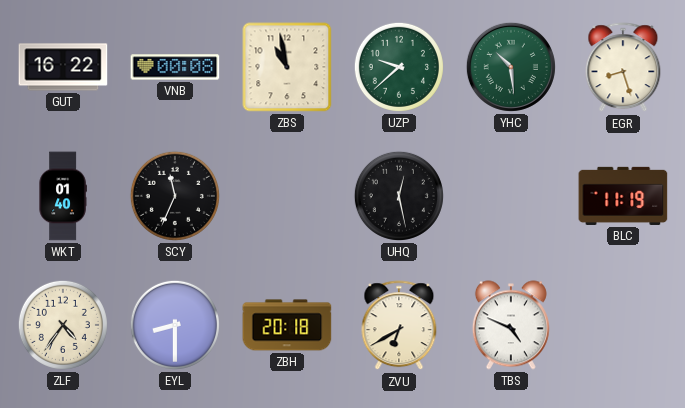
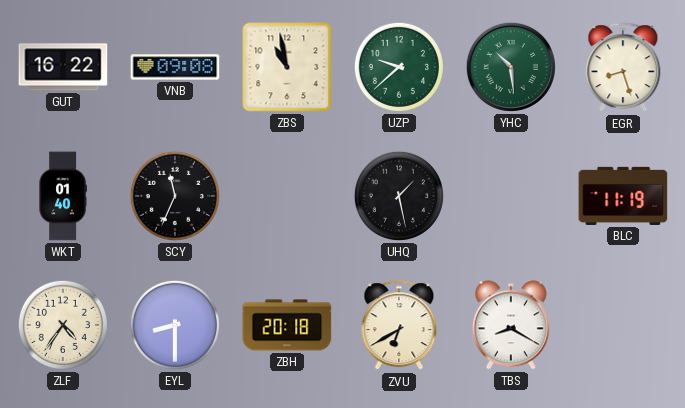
VNB: 00:08 -> 09:08 (175, 67)
UHQ: 12:28 -> 1:28 (399, 196)
TBS: 4:49 -> 8:20 (511, 325)
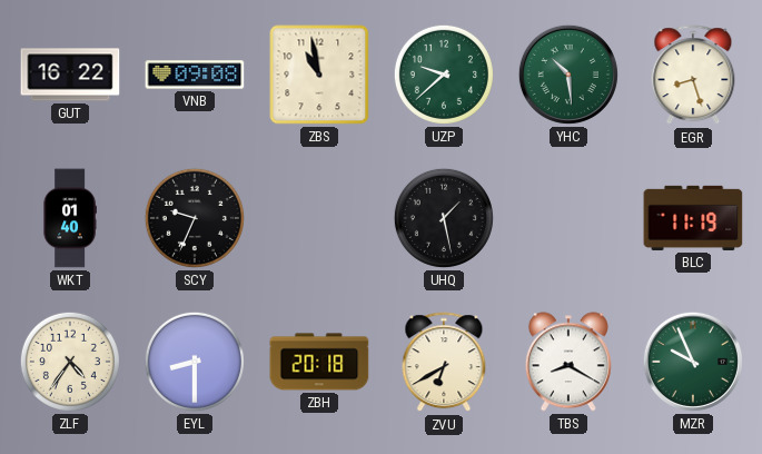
SCY: 11:34 -> 9:34 (195, 218)
MZR: none -> 9:56 (693, 362)
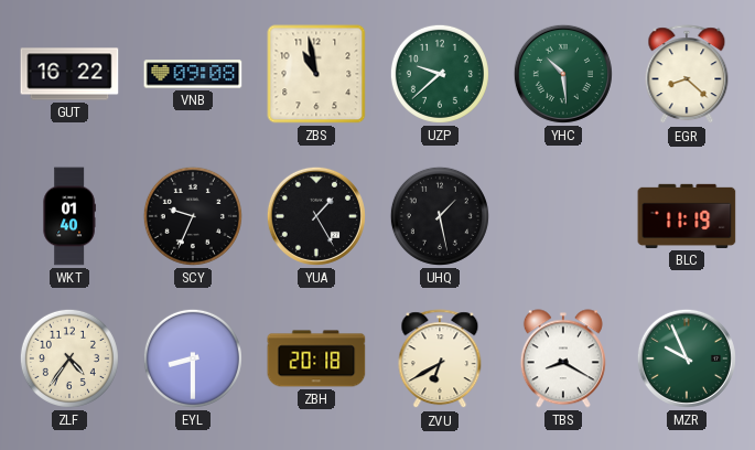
EGR: 8:27 -> 8:22 (687, 75)
YUA: none -> 1:25 (316, 216)
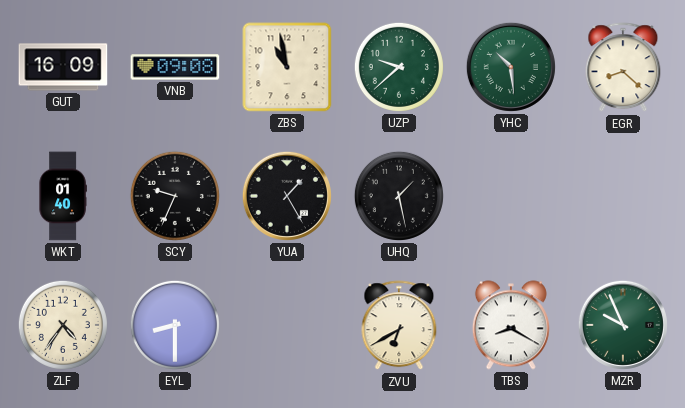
GUT: 16:22 -> 16:09 (63, 67)
BLC: 11:19 -> none (687, 216)
ZBH: 20:18 -> none (316, 358)
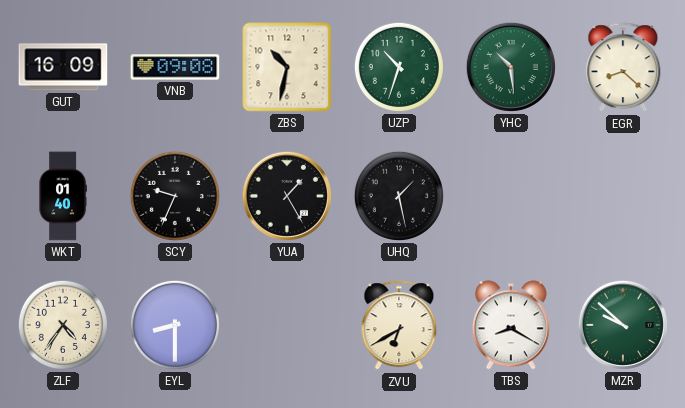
ZBS: 10:58 -> 10:32 (287, 67)
UZP: 9:38 -> 10:33 (399, 67)
MZR: 9:56 -> 9:52 (623, 325)
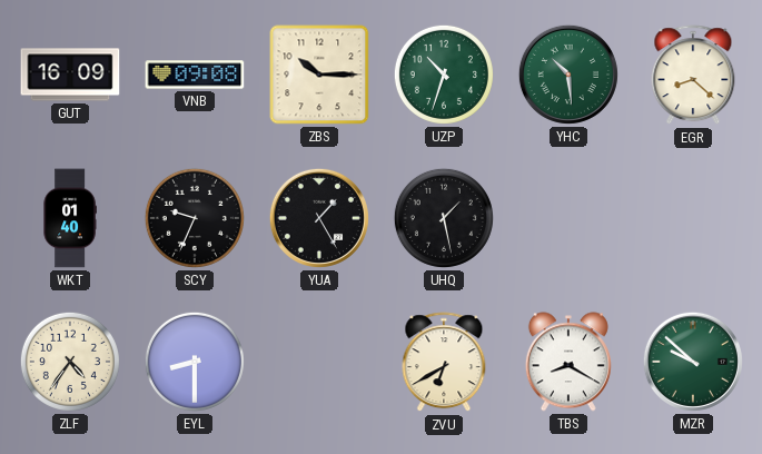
ZBS: 10:32 -> 10:15 (319, 75)
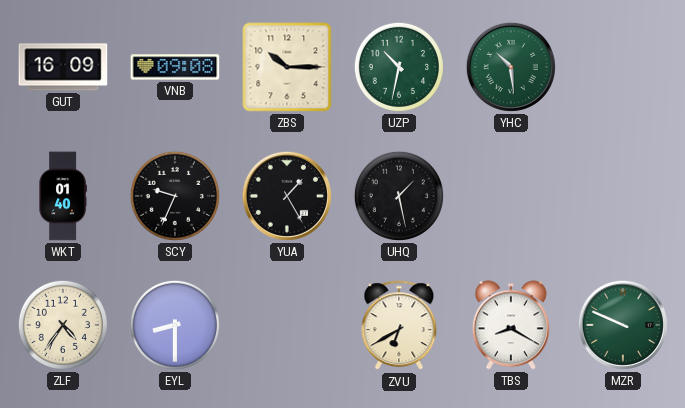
UZP: 10:33 -> 10:32 (399, 67)
EGR: 8:22 -> none (693, 76)
MZR: 9:52 -> 9:49 (623, 325)
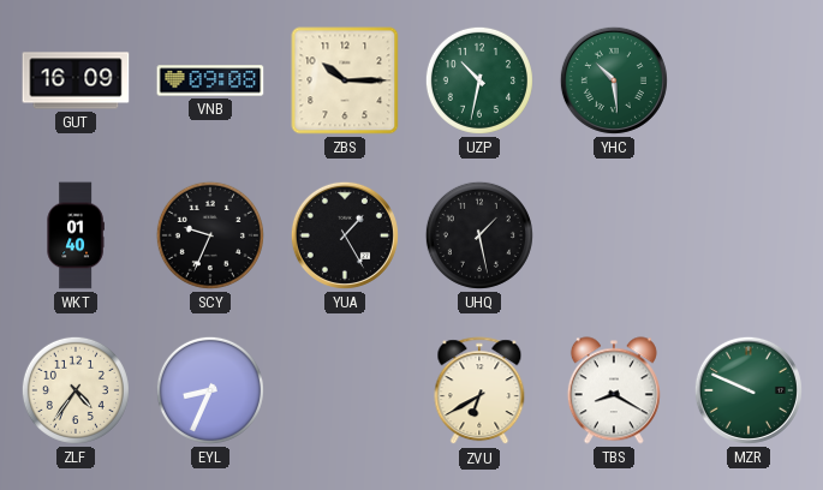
EYL: 8:30 -> 8:34 (210, 390)
